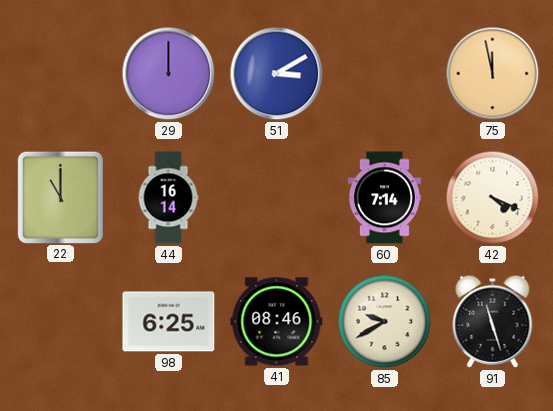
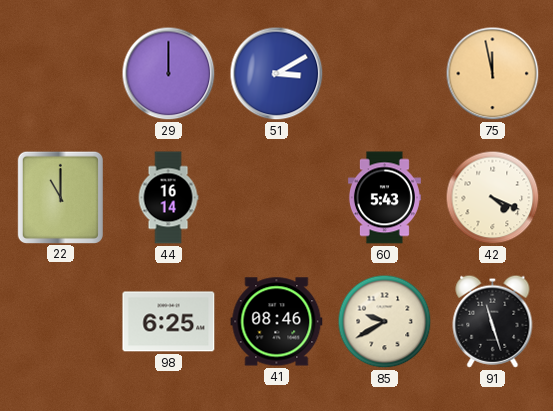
60: 7:14 -> 5:43 (384, 198)
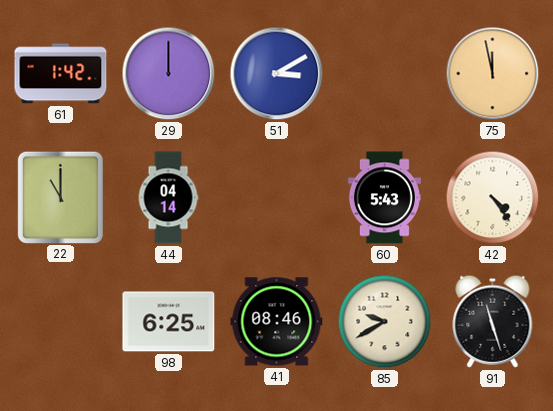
61: none -> 1:42 (61, 74)
44: 16:14 -> 04:14 (168, 198)
42: 4:19 -> 4:24 (493, 198)
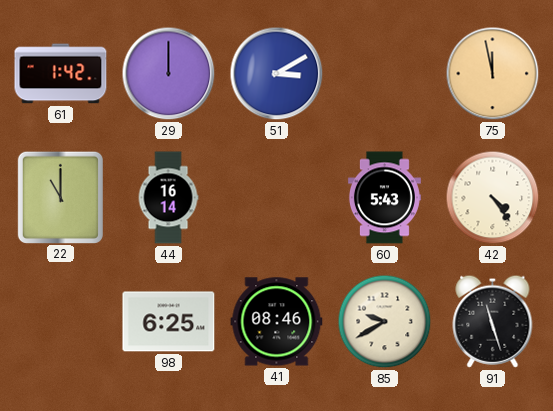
44: 04:14 -> 16:14 (168, 198)
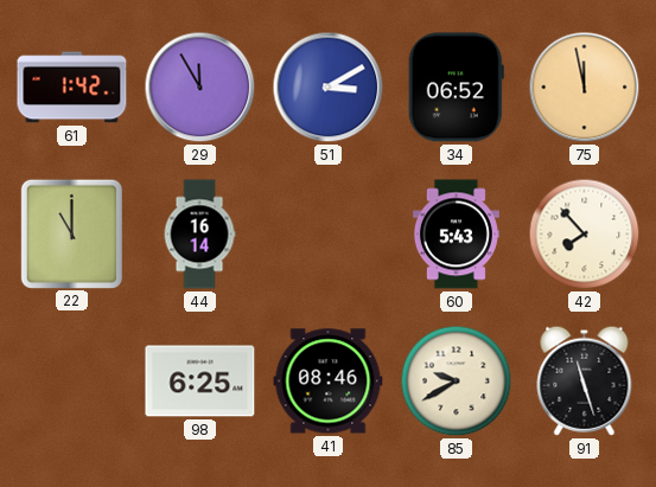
29: 12:00 -> 11:55 (200, 88)
34: none -> 06:52 (456, 88)
42: 4:24 -> 7:53 (585, 235)
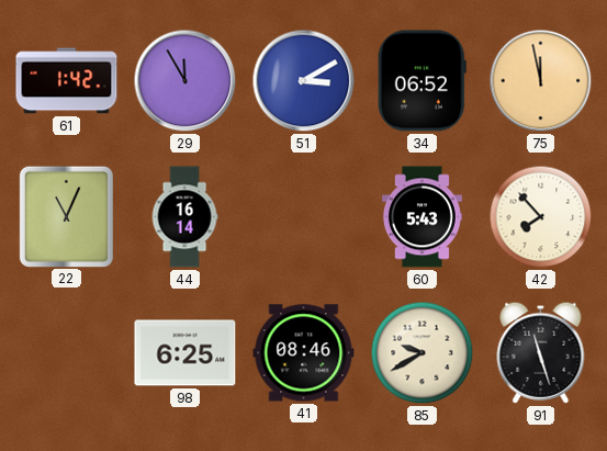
22: 11:00 -> 11:04 (66, 216)
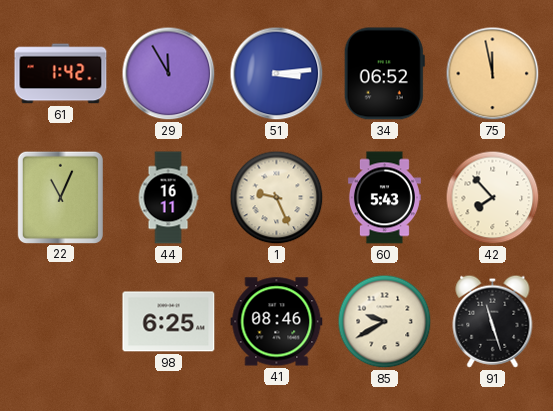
51: 3:10 -> 3:14 (277, 74)
44: 16:14 -> 16:11 (168, 198)
1: none -> 9:26 (277, 198)
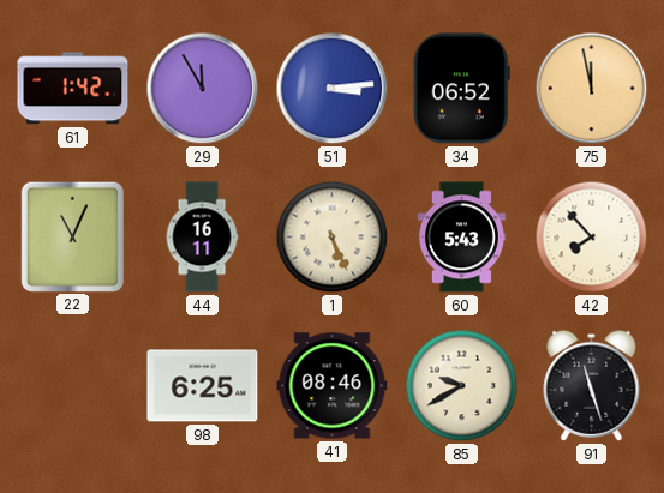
1: 9:26 -> 5:26 (333, 238)
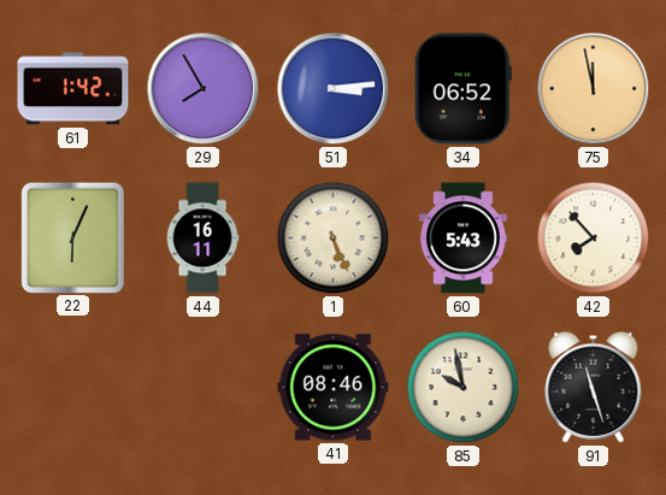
29: 11:55 -> 7:55 (204, 89)
22: 11:04 -> 6:04 (72, 237)
98: 6:25 -> none (203, 386)
85: 9:40 -> 9:58 (464, 388)
